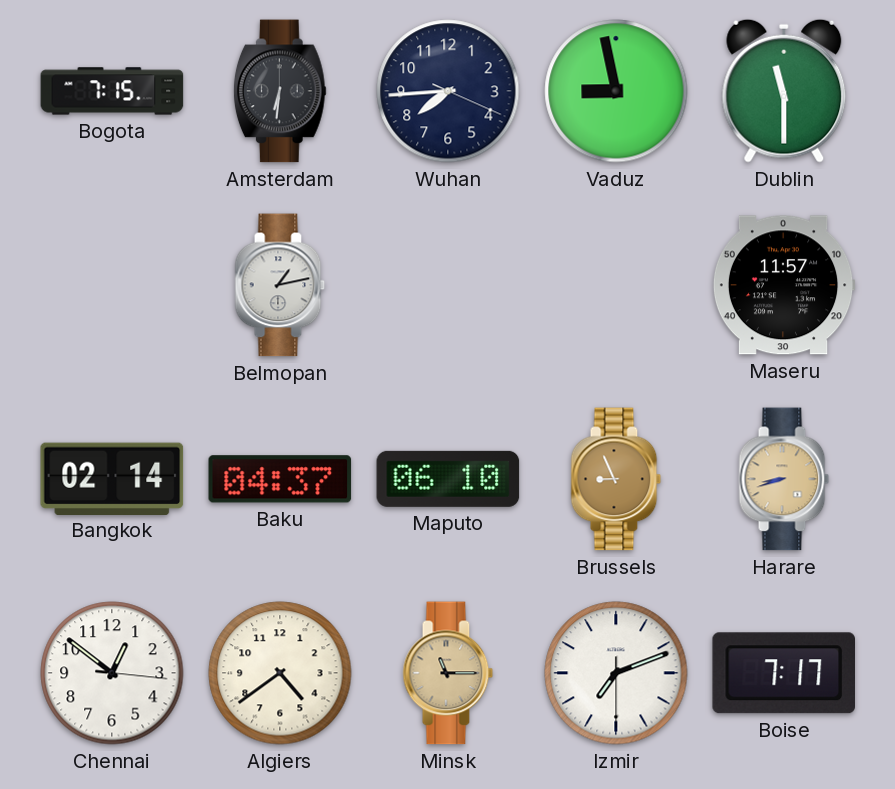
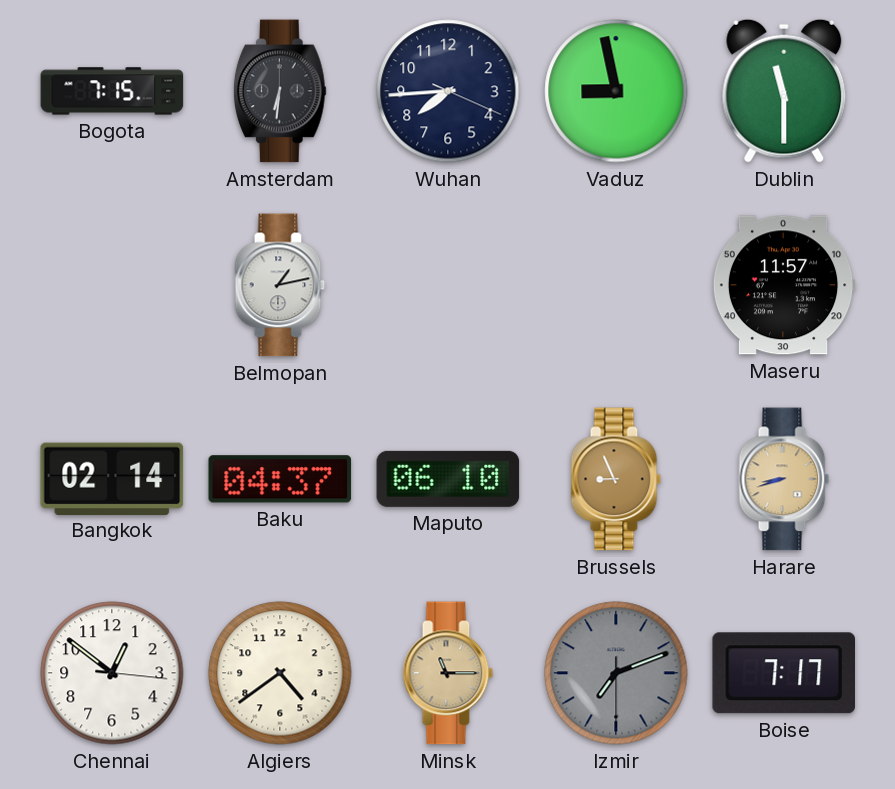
Izmir dial: white -> grey (616, 673)
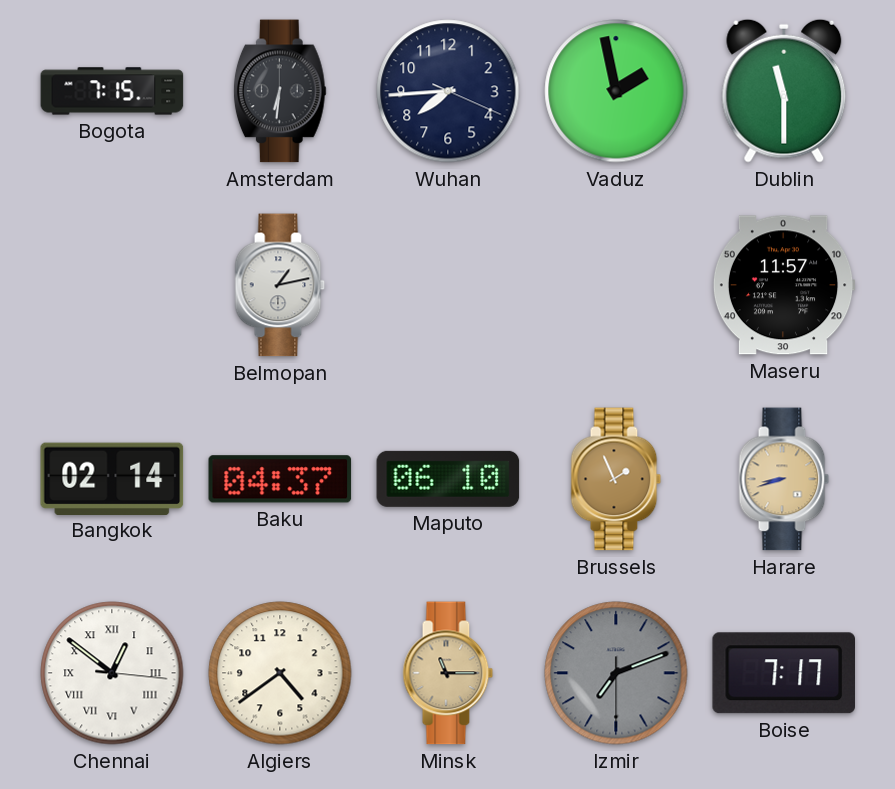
Vaduz: 8:58 -> 1:58 (616, 91)
Brussels: 8:56 -> 1:56 (616, 479)
Chennai numerals: Arabic -> Roman (112, 673)
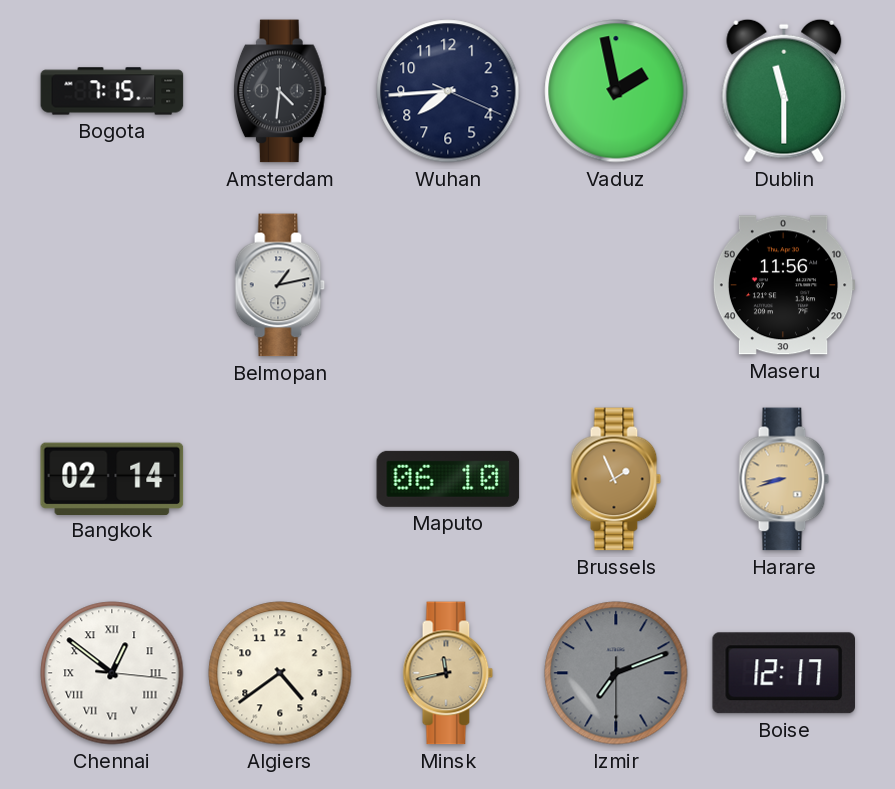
Amsterdam: 6:31 -> 4:31 (280, 91)
Maseru: 11:57 -> 11:56 (784, 285)
Baku: 04:37 -> none (280, 479)
Minsk: 11:15 -> 11:43 (448, 673)
Boise: 7:17 -> 12:17 (783, 673)
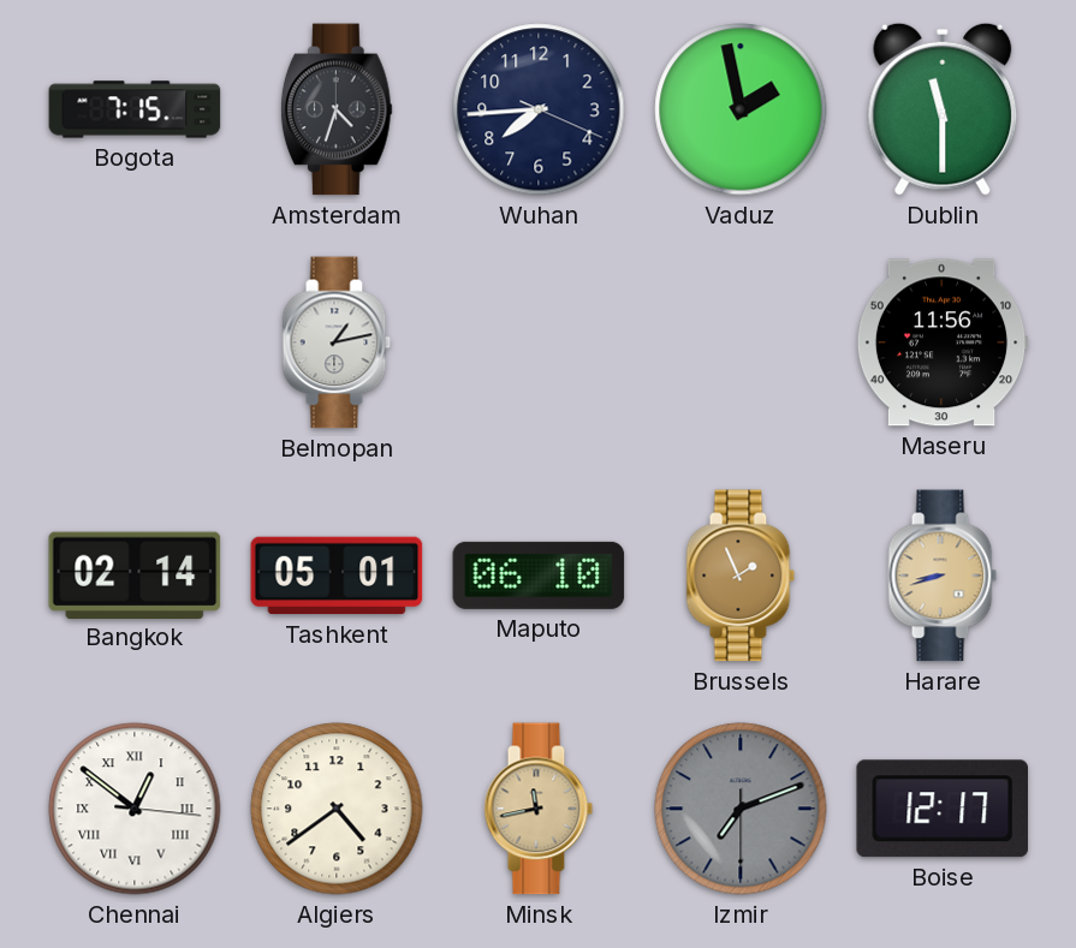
Amsterdam: 4:31 -> 4:33 (337, 109)
Tashkent: none -> 05:01 (337, 576)
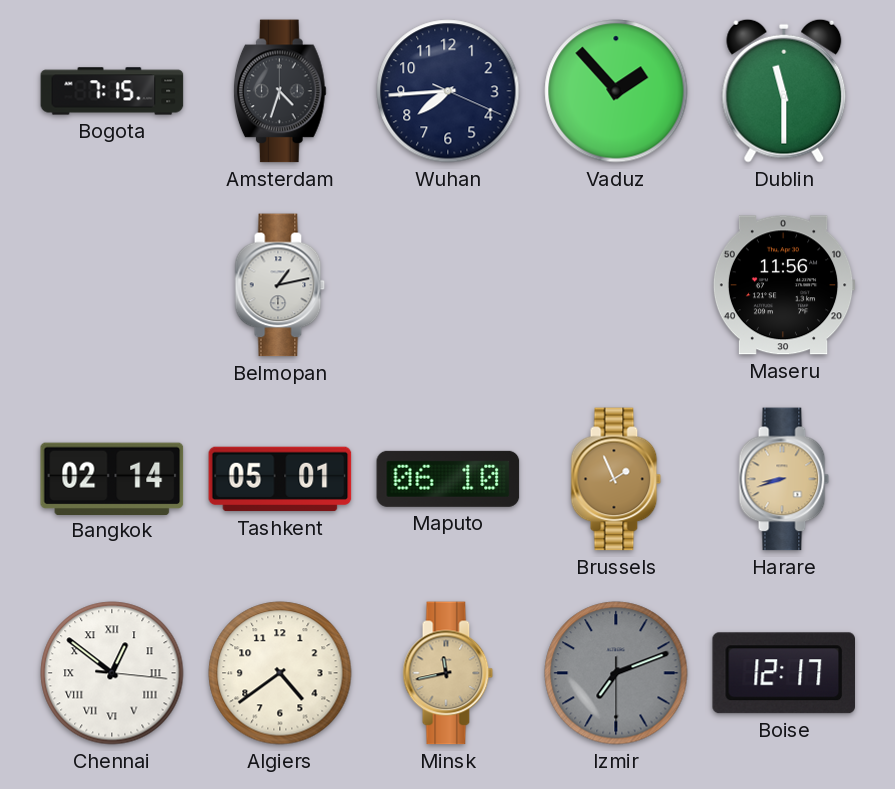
Vaduz: 1:58 -> 1:53 (616, 91)
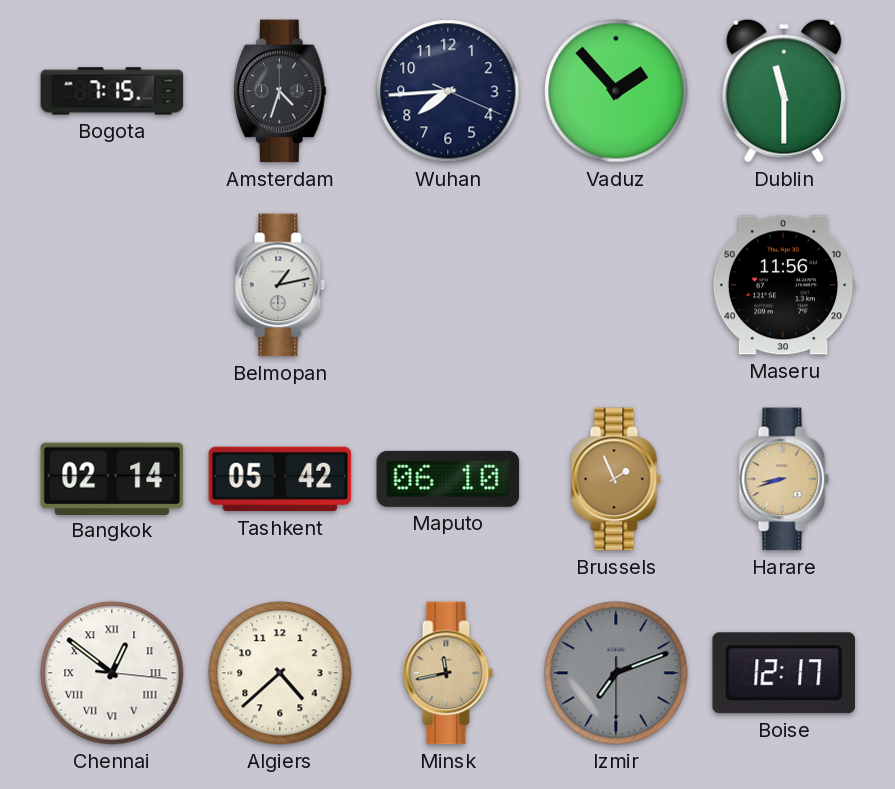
Tashkent: 05:01 -> 05:42 (280, 479)
Algiers: 4:39 -> 4:38 (280, 673)
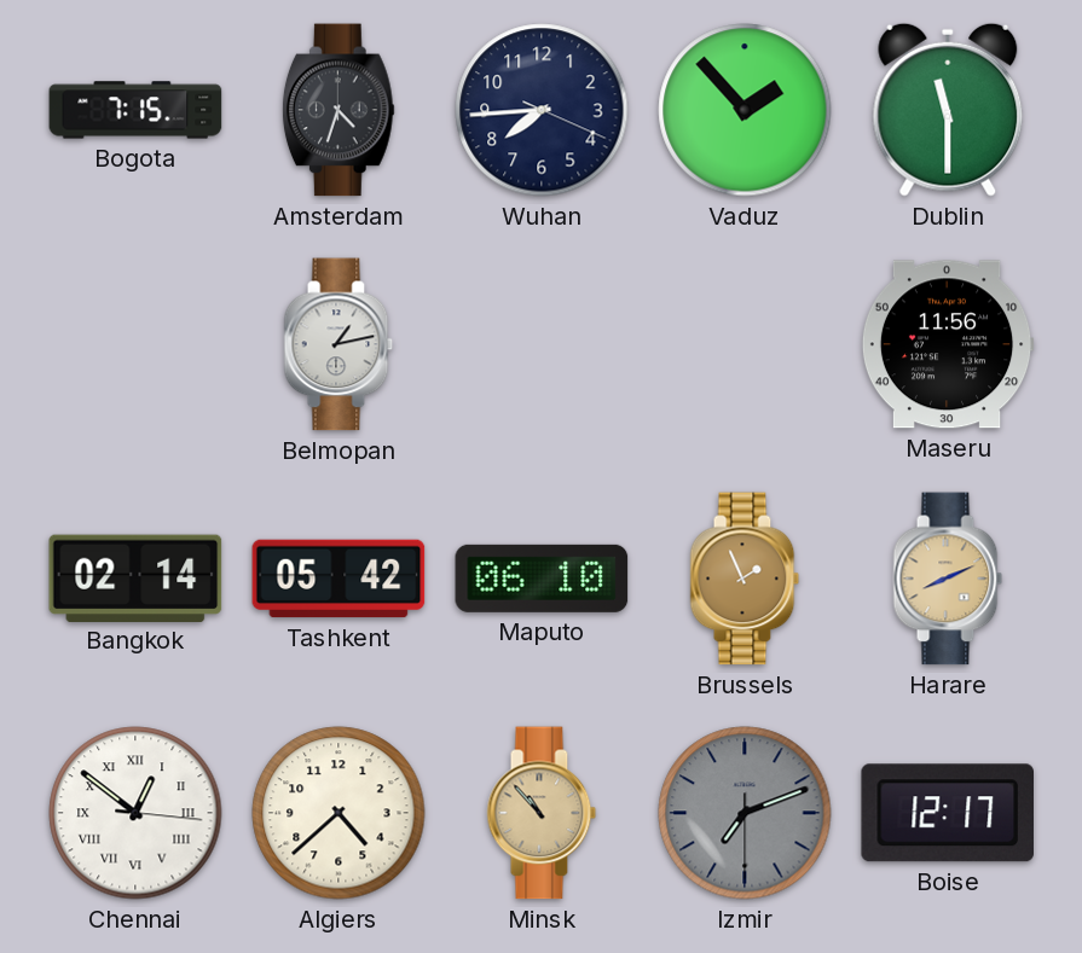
Harare: 8:42 -> 8:11 (948, 579)
Minsk: 11:43 -> 10:53 (542, 813)
